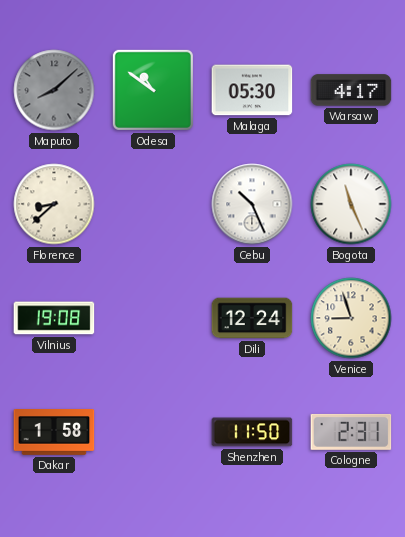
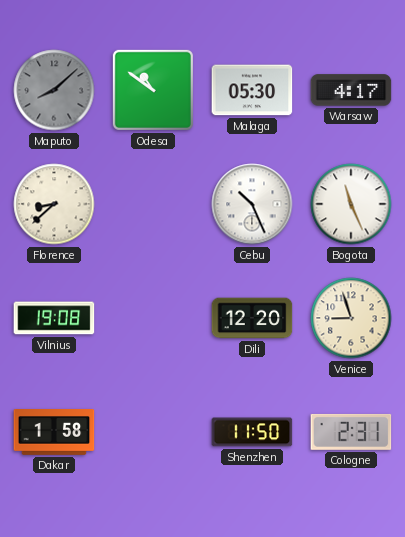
Dili: 12:24 -> 12:20 (252, 318)
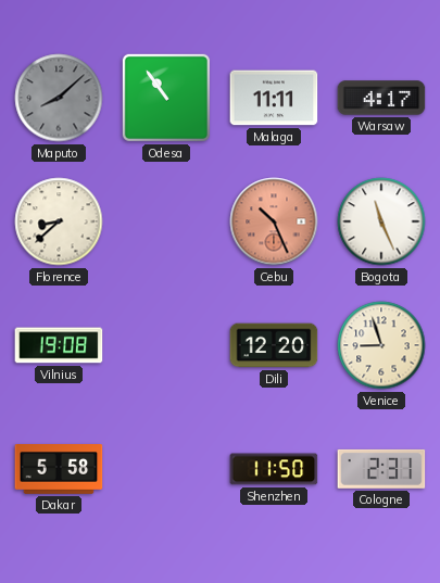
Odesa: 10:51 -> 10:54 (166, 98)
Malaga: 05:30 -> 11:11 (274, 98)
Cebu dial: white -> salmon (274, 221)
Dakar: 1:58 -> 5:58 (59, 470)
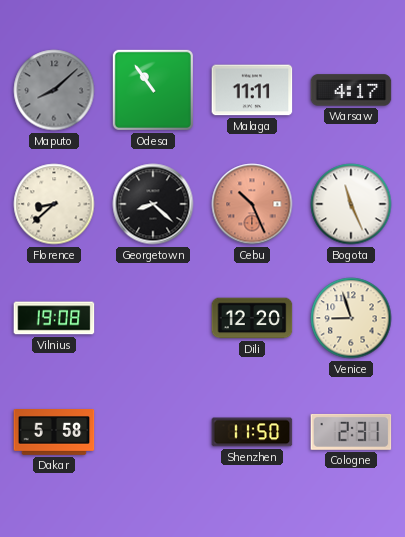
Georgetown: none -> 8:22 (153, 204)
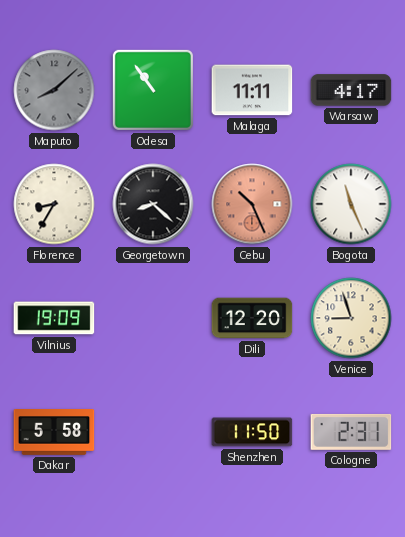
Florence: 8:38 -> 8:35 (54, 204)
Vilnius: 19:08 -> 19:09 (54, 318)
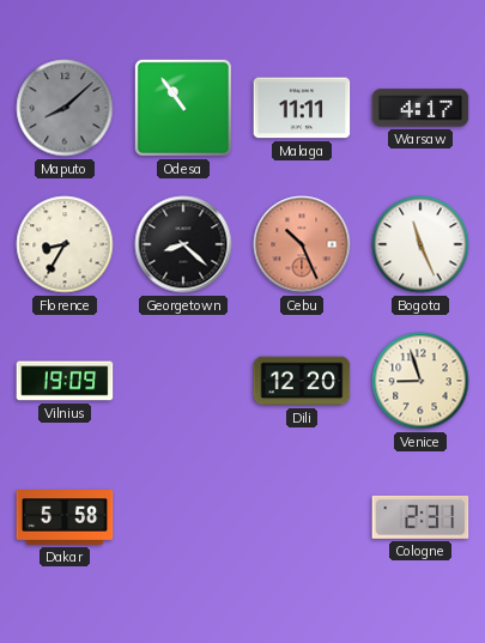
Shenzhen: 11:50 -> none (252, 432)
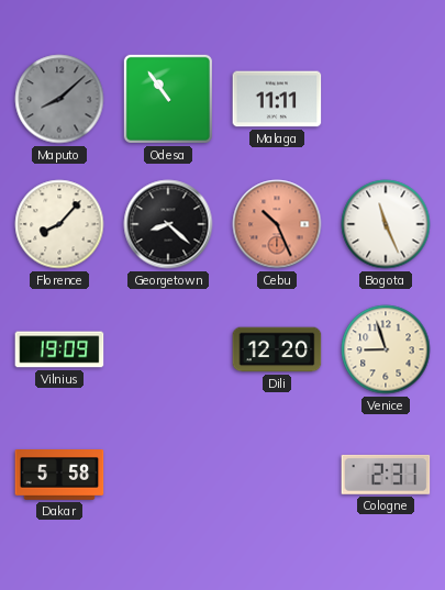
Warsaw: 4:17 -> none (420, 108)
Florence: 8:35 -> 8:07 (59, 224)
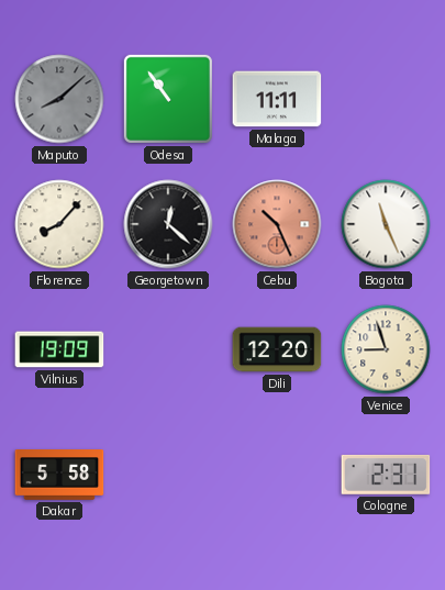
Georgetown: 8:22 -> 12:22 (168, 224)
